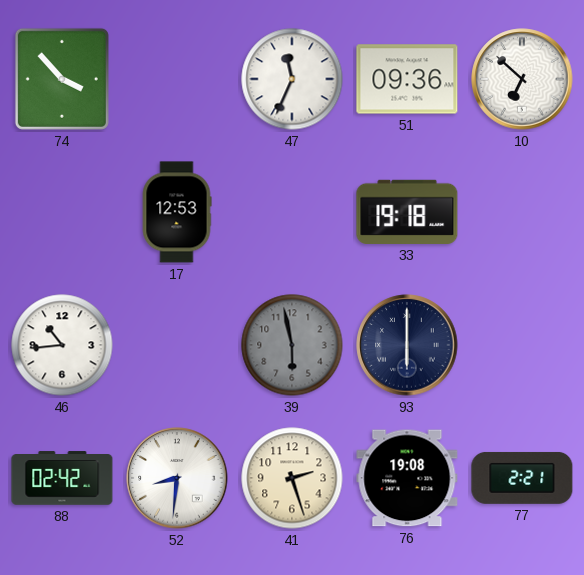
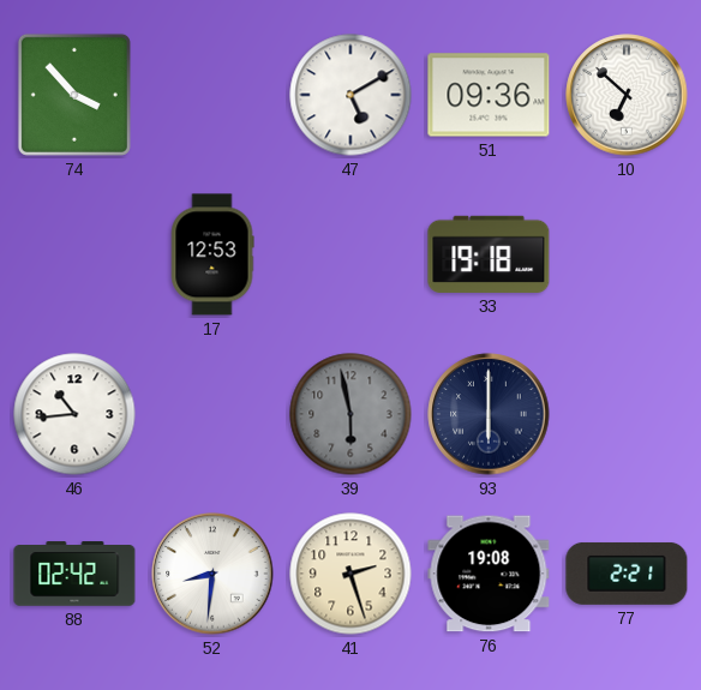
47: 11:34 -> 5:10 (350, 95)
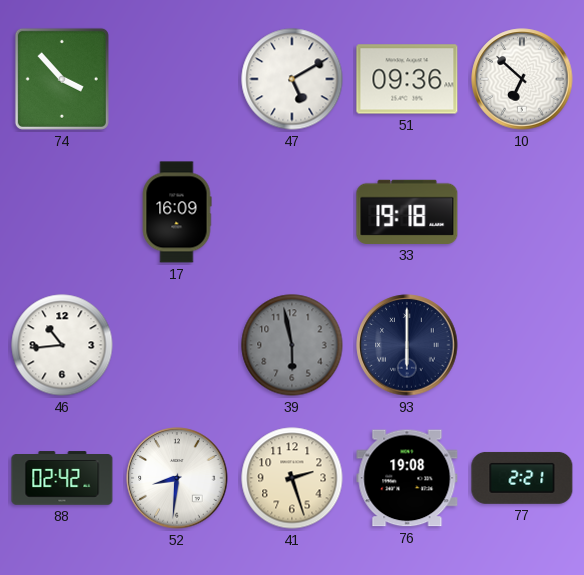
17: 12:53 -> 16:09 (177, 212)
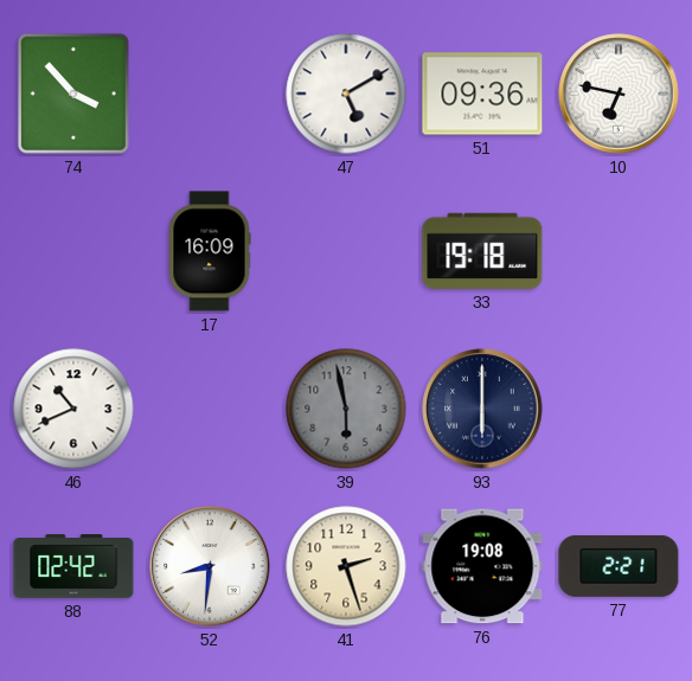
10: 6:52 -> 6:47 (619, 94)
46: 10:44 -> 10:41 (73, 409)
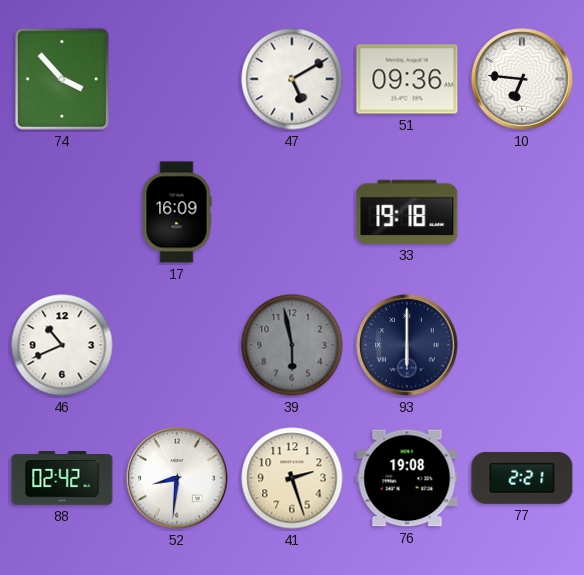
10: 6:47 -> 6:46 (522, 79)
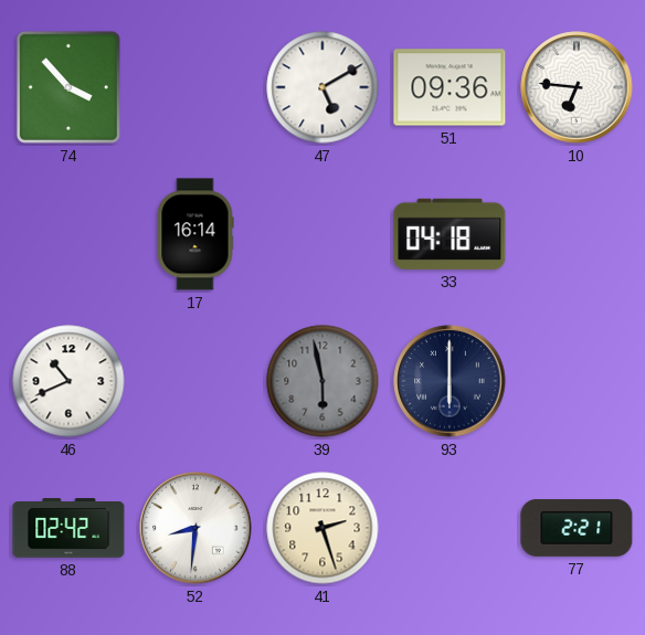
17: 16:09 -> 16:14 (195, 234)
33: 19:18 -> 04:18 (450, 234)
76: 19:08 -> none (407, 478)
